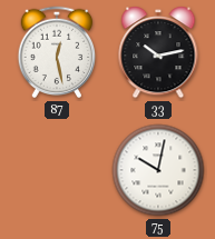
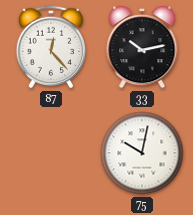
87: 12:28 -> 12:23 (51, 47)
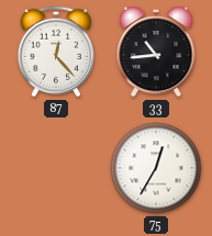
33: 10:13 -> 10:44 (156, 52)
75: 10:02 -> 12:35 (156, 168)
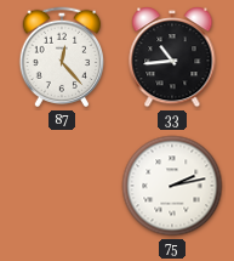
75: 12:35 -> 2:13 (172, 186)
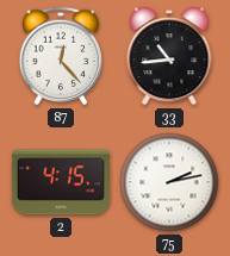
2: none -> 4:15 (61, 182)
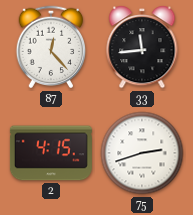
33: 10:44 -> 11:44 (142, 47)
75: 2:13 -> 2:42 (142, 153)
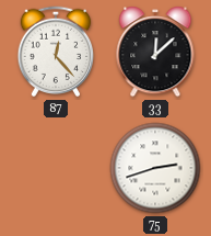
33: 11:44 -> 12:08 (155, 52)
2: 4:15 -> none (51, 153)
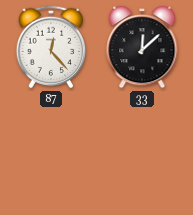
75: 2:42 -> none (155, 168)
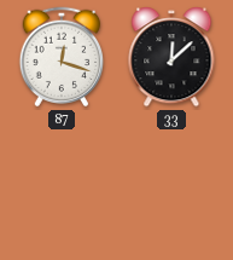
87: 12:23 -> 12:18 (62, 57)
